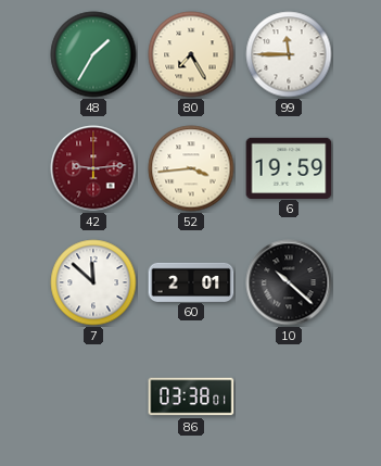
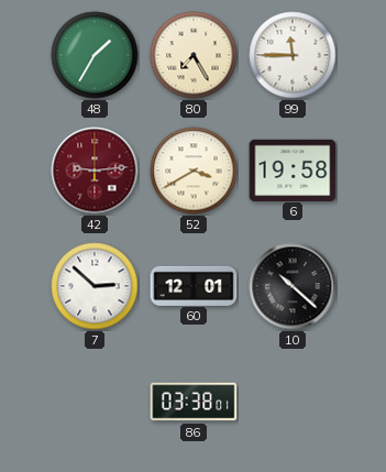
52: 3:44 -> 3:40 (194, 171)
6: 19:59 -> 19:58 (293, 169)
7: 11:52 -> 2:52 (95, 286)
60: 2:01 -> 12:01 (194, 285)
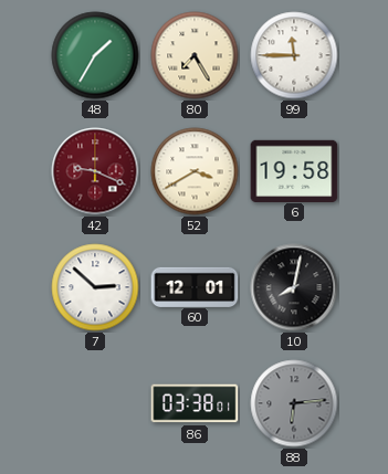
42: 9:14 -> 9:19 (95, 171)
10: 10:22 -> 8:02 (294, 287)
88: none -> 6:14 (294, 403)
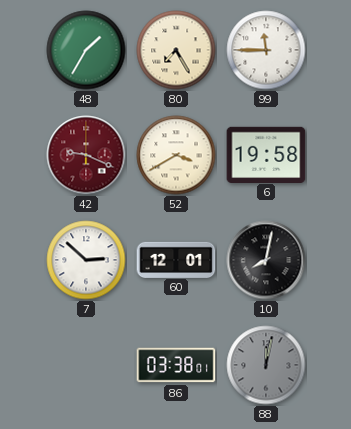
88: 6:14 -> 12:02 (266, 365)
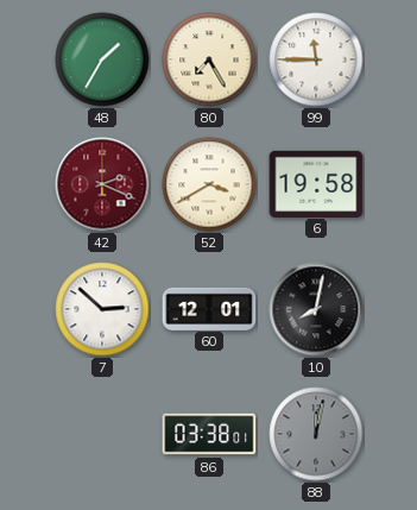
42: 9:19 -> 2:19 (102, 184)
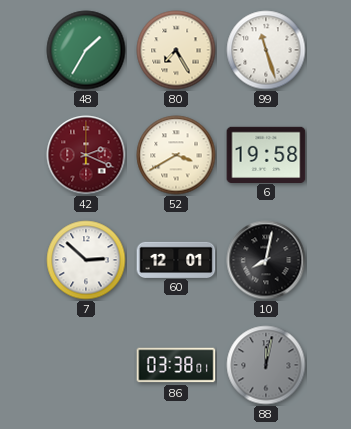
99: 11:45 -> 11:27 (266, 50)
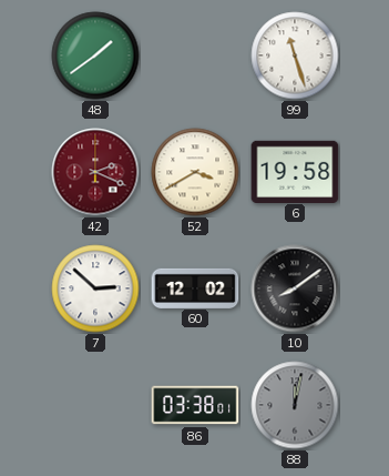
48: 1:35 -> 1:39 (95, 55)
80: 7:25 -> none (176, 50)
60: 12:01 -> 12:02 (195, 287)
10: 8:02 -> 8:09 (295, 288)
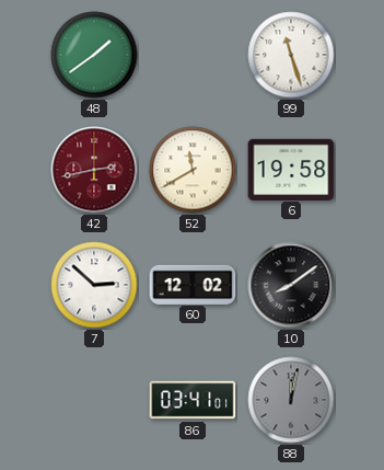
42: 2:19 -> 2:43 (94, 170)
52: 3:40 -> 11:40 (193, 170)
86: 03:38 -> 03:41 (193, 400)
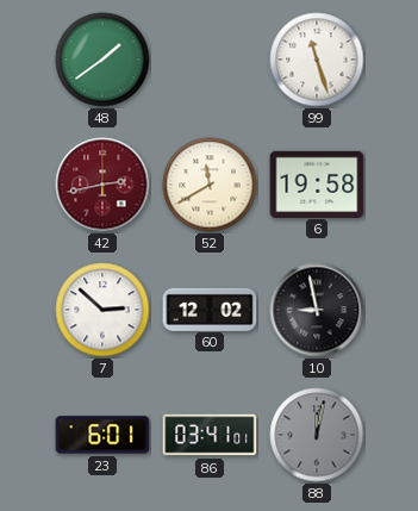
10: 8:09 -> 8:58 (317, 310)
23: none -> 6:01 (102, 435)
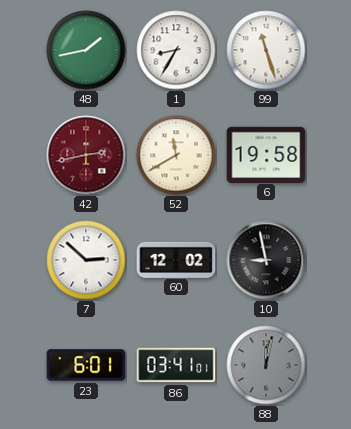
48: 1:39 -> 1:43 (86, 50)
1: none -> 8:35 (176, 50)
